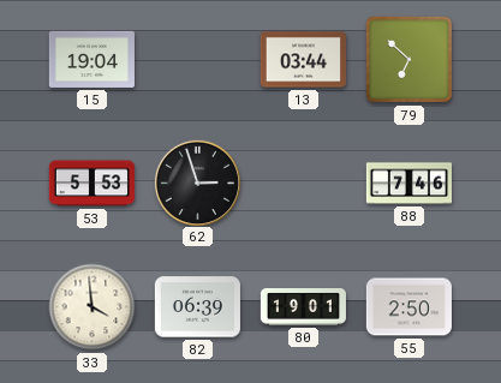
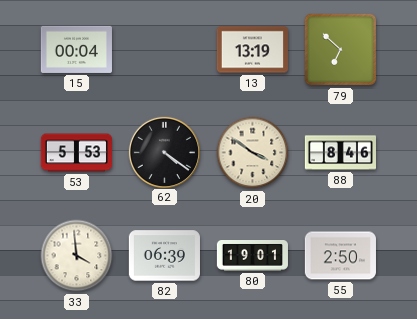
15: 19:04 -> 00:04 (76, 49)
13: 03:44 -> 13:19 (252, 50)
62: 2:57 -> 4:21 (164, 152)
20: none -> 3:51 (253, 153)
88: 7:46 -> 8:46 (340, 153)
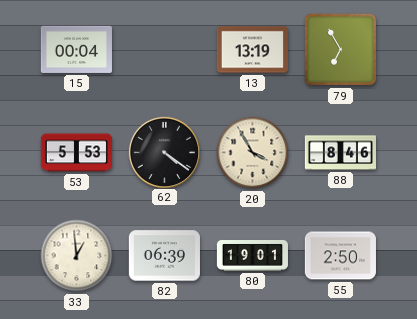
79: 6:52 -> 6:55 (341, 50)
20: 3:51 -> 3:55 (253, 153)
33: 3:59 -> 12:59 (77, 256)
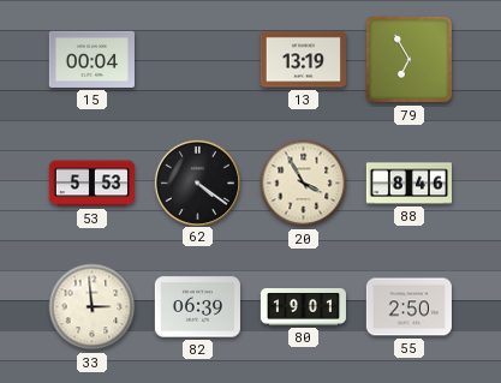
33: 12:59 -> 2:59 (93, 307)
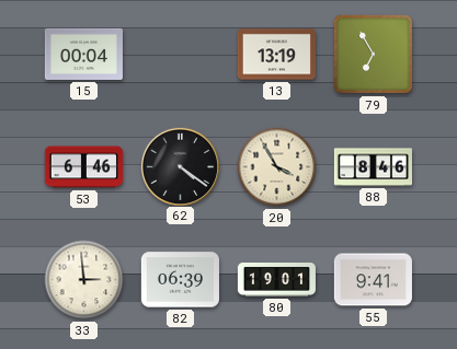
53: 5:53 -> 6:46 (83, 167)
55: 2:50 -> 9:41 (373, 280)
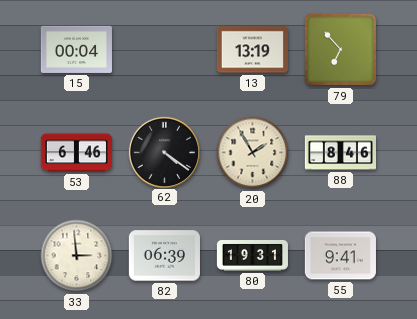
79: 6:55 -> 6:53 (341, 50)
20: 3:55 -> 1:55 (253, 153)
80: 19:01 -> 19:31 (252, 256)
